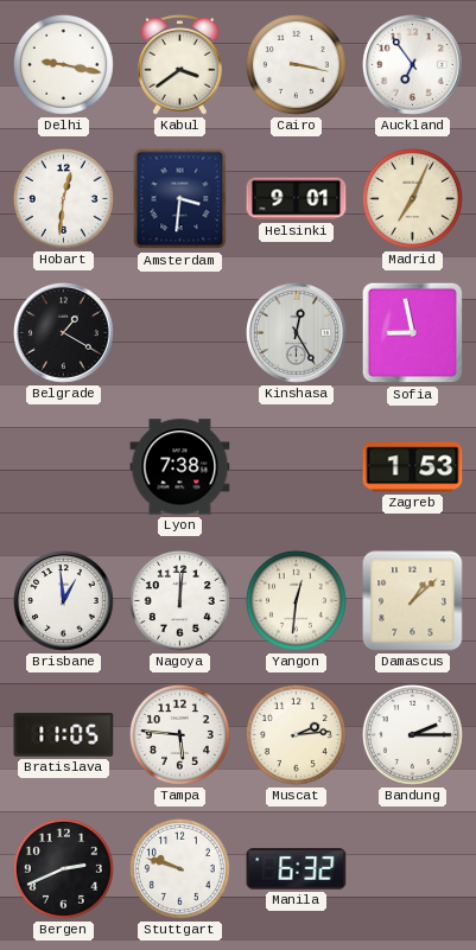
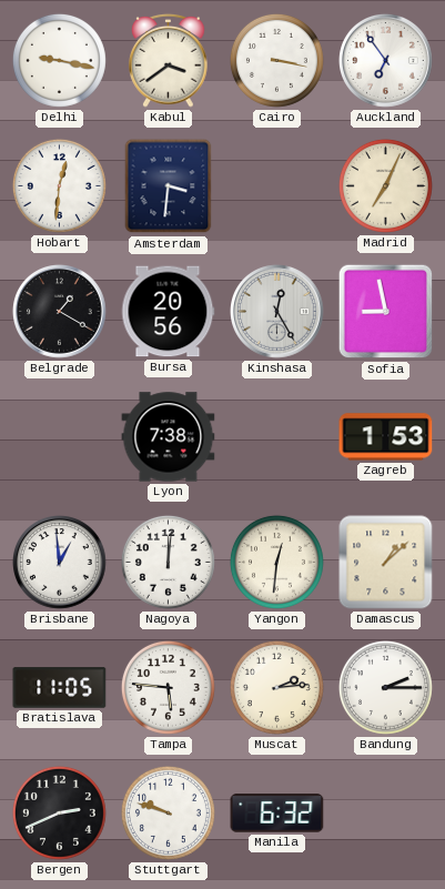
Helsinki: 9:01 -> none (297, 199)
Bursa: none -> 20:56 (169, 312)
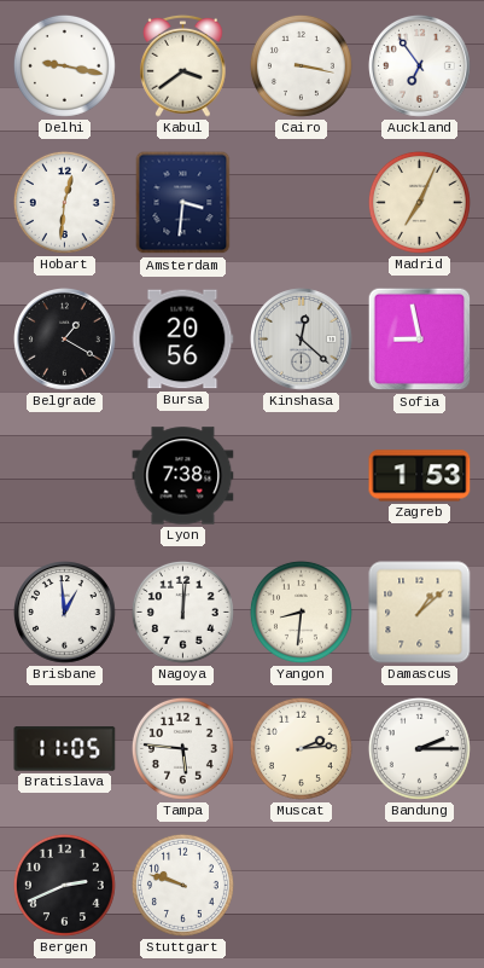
Kinshasa: 12:25 -> 12:22 (302, 340)
Yangon: 12:31 -> 8:31 (301, 611)
Manila: 6:32 -> none (277, 814)
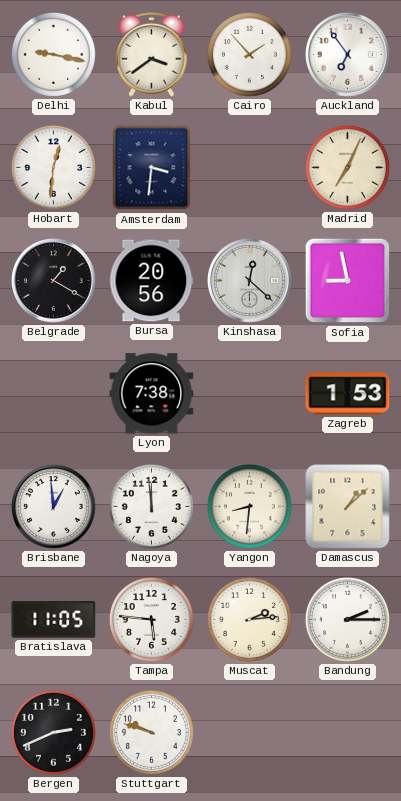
Cairo: 3:17 -> 1:53 (249, 54)
Nagoya: 12:01 -> 11:59 (151, 506)
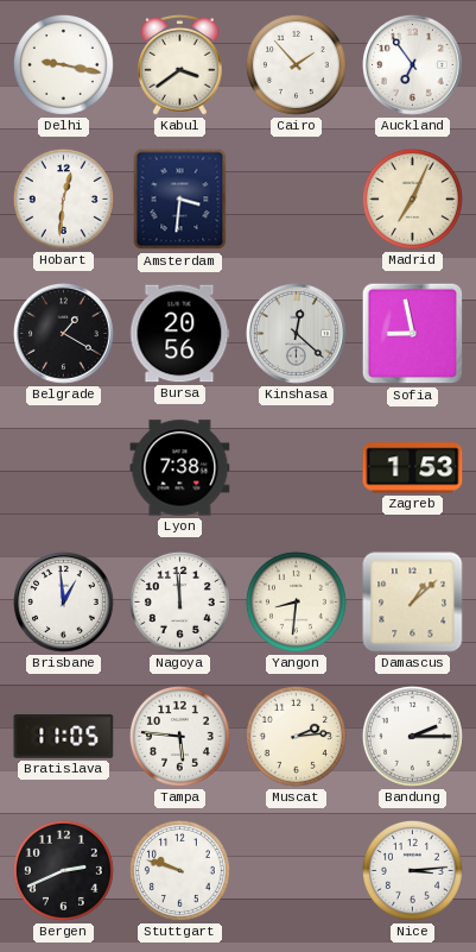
Nice: none -> 3:14 (412, 870)
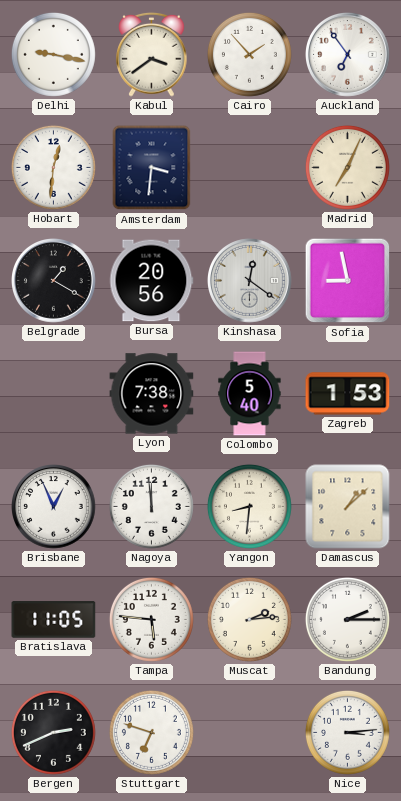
Kinshasa: 12:22 -> 12:21 (250, 281)
Colombo: none -> 5:40 (250, 394)
Brisbane: 12:59 -> 12:56 (54, 507)
Stuttgart: 9:48 -> 6:48 (151, 732)
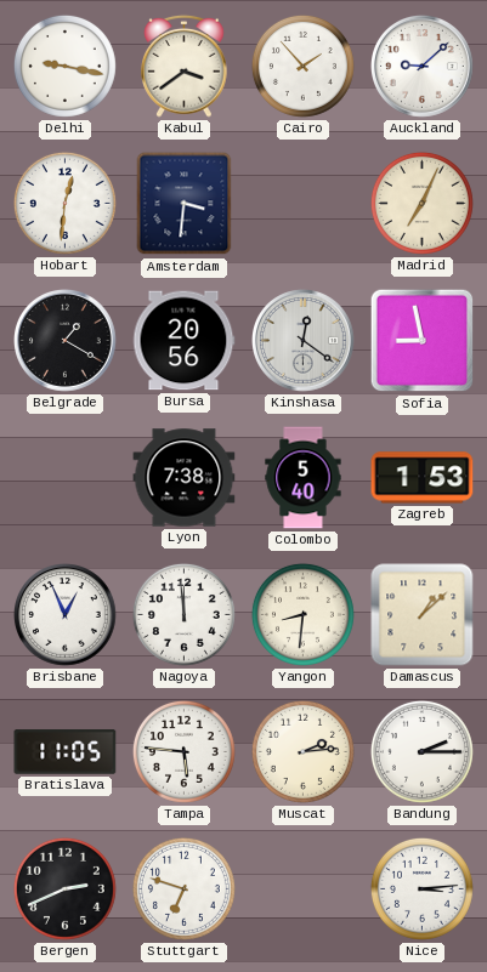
Auckland: 6:54 -> 9:08 (423, 67)
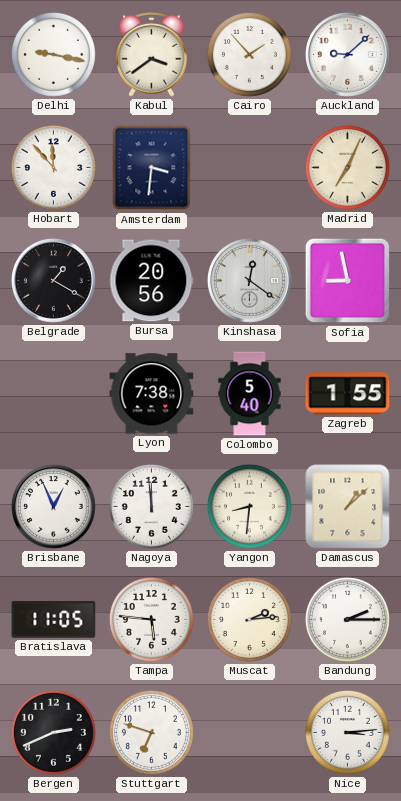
Hobart: 12:31 -> 11:53 (53, 167)
Zagreb: 1:53 -> 1:55 (348, 394)
